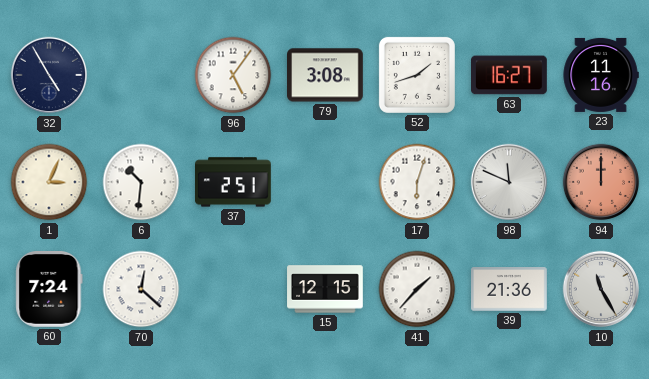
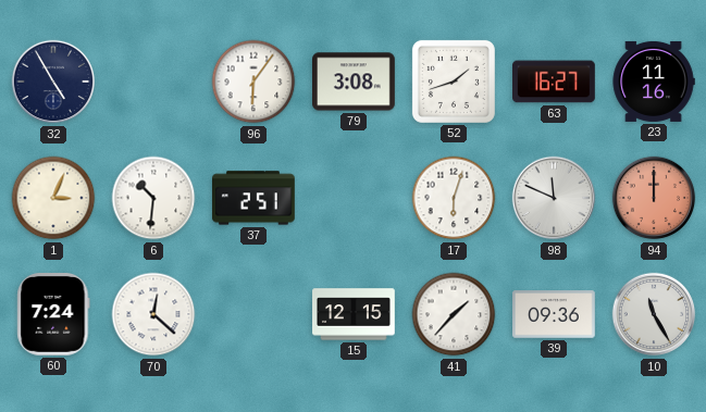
96: 5:06 -> 6:06 (253, 82)
39: 21:36 -> 09:36 (555, 314)
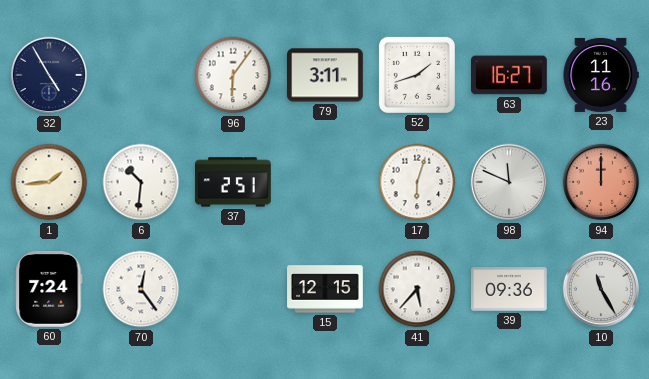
79: 3:08 -> 3:11 (326, 75)
1: 3:04 -> 1:44 (49, 182)
70: 12:22 -> 12:24 (141, 289)
41: 1:37 -> 5:37 (417, 289)
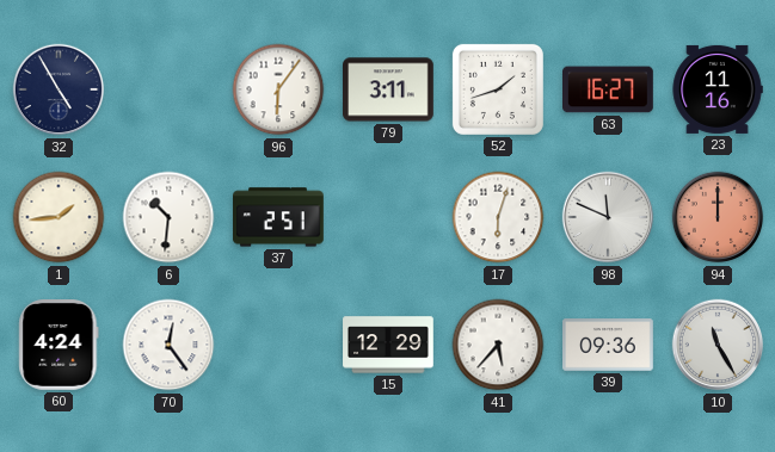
60: 7:24 -> 4:24 (59, 346)
15: 12:15 -> 12:29 (388, 345)
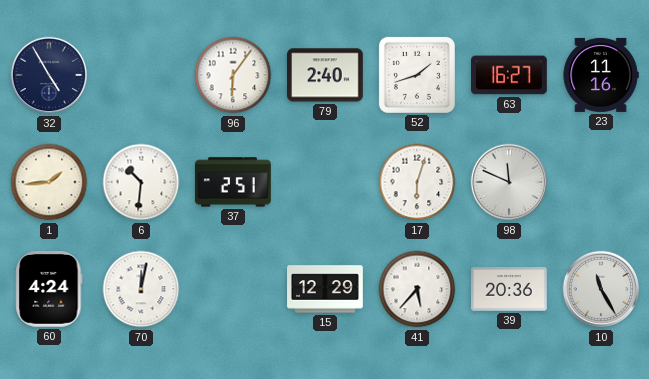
79: 3:11 -> 2:40 (326, 75)
94: 12:00 -> none (718, 217)
70: 12:24 -> 12:02 (141, 289)
39: 09:36 -> 20:36 (510, 289)
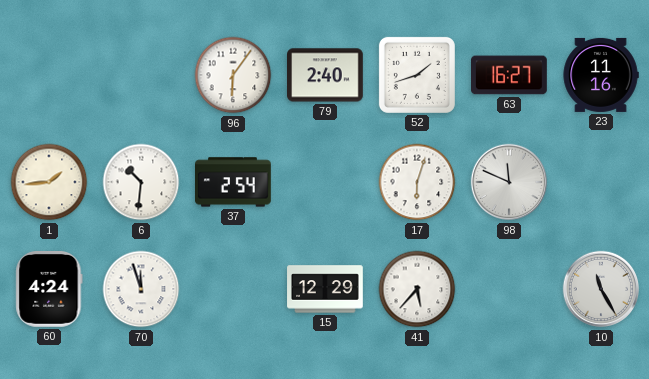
32: 4:55 -> none (49, 75)
37: 2:51 -> 2:54 (234, 182)
70: 12:02 -> 11:57 (141, 289)
39: 20:36 -> none (510, 289)
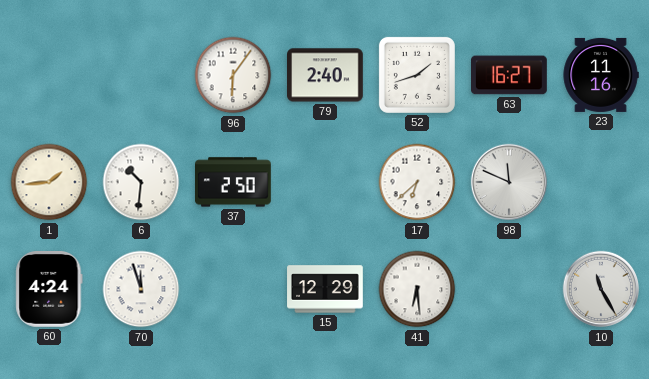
37: 2:54 -> 2:50 (234, 182)
17: 6:03 -> 6:38 (417, 182)
41: 5:37 -> 6:29 (417, 289)
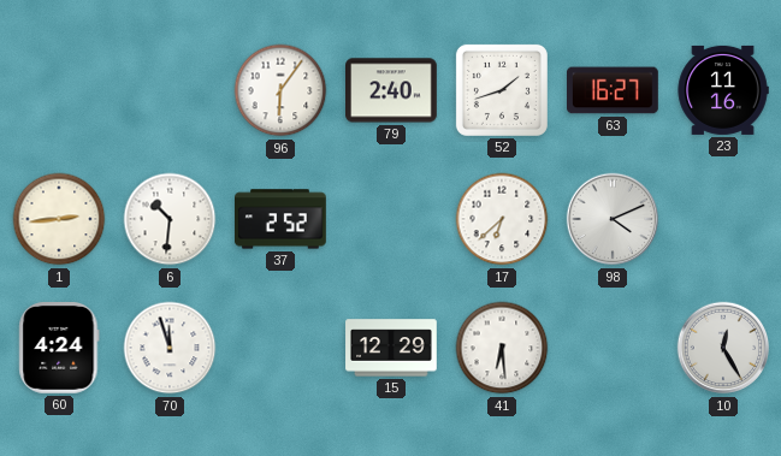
1: 1:44 -> 2:44 (59, 219)
37: 2:50 -> 2:52 (282, 219)
98: 11:49 -> 4:11 (613, 219)
10: 11:25 -> 12:25 (723, 348)
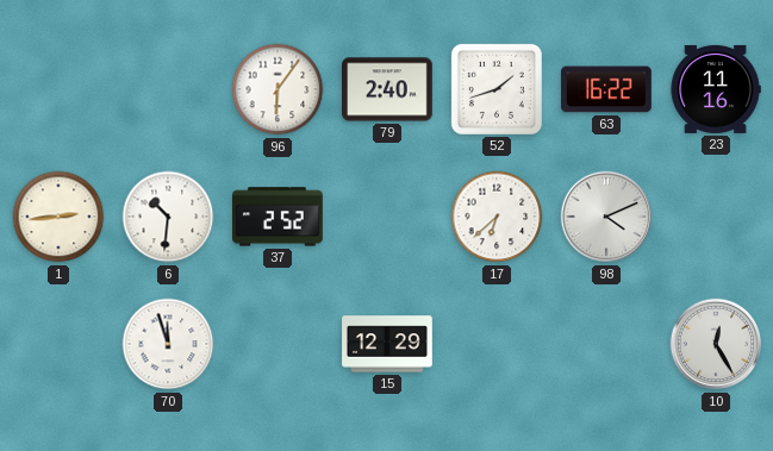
63: 16:27 -> 16:22 (607, 89)
60: 4:24 -> none (59, 349)
41: 6:29 -> none (502, 348)
